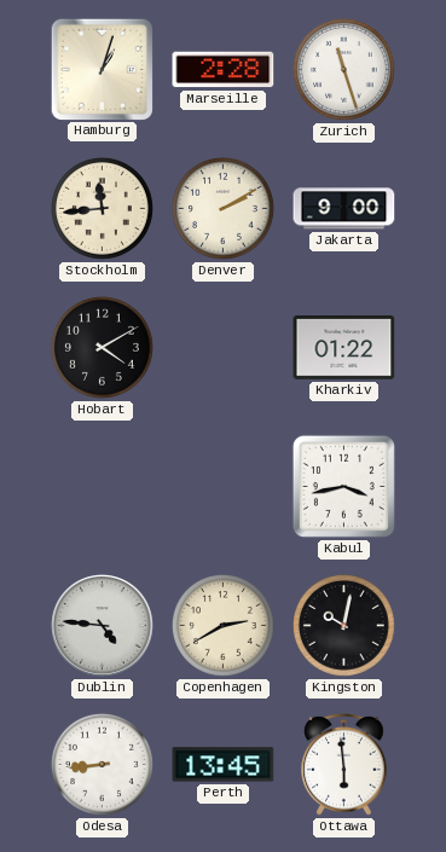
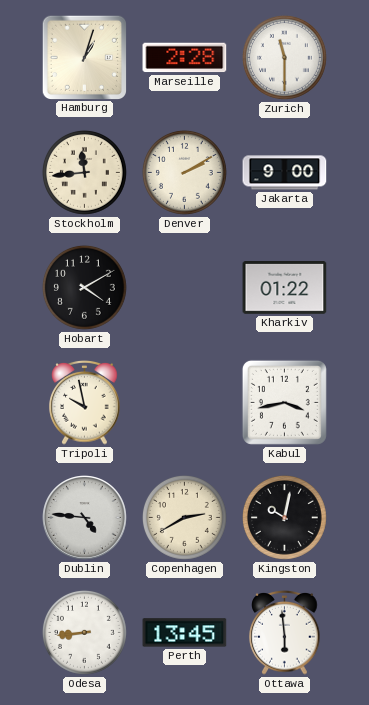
Zurich: 11:27 -> 11:30 (284, 57)
Tripoli: none -> 9:58 (85, 403)
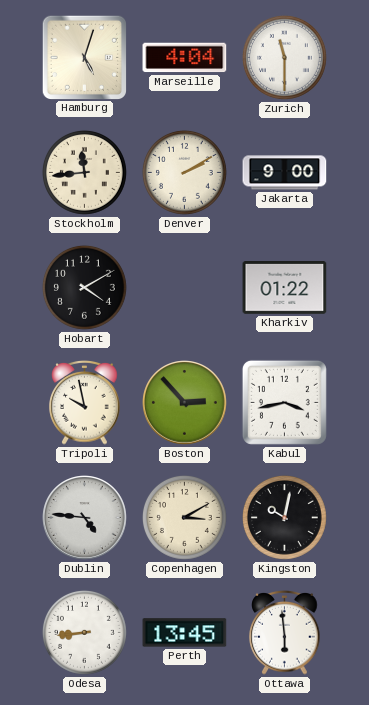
Hamburg: 1:03 -> 5:03 (84, 57)
Marseille: 2:28 -> 4:04 (185, 58)
Boston: none -> 2:53 (185, 403)
Copenhagen: 2:40 -> 3:10 (184, 517)
